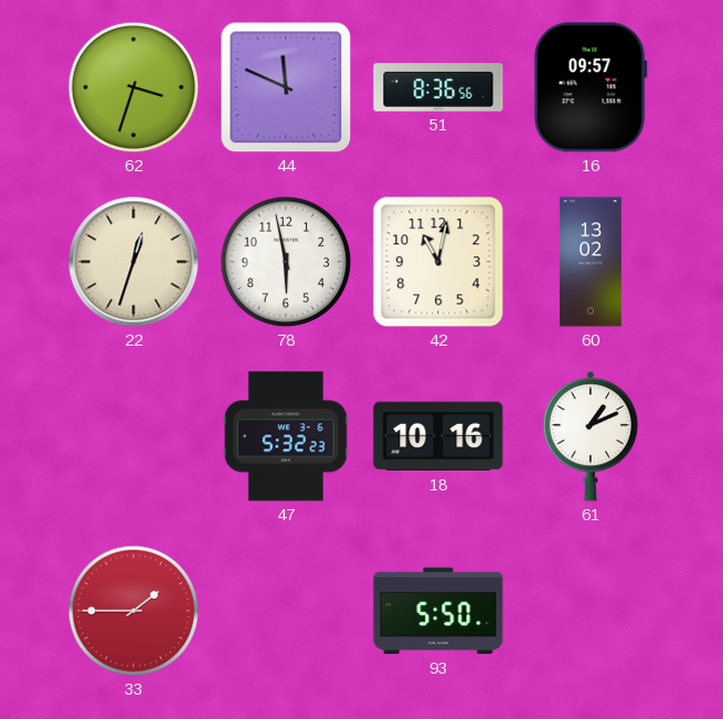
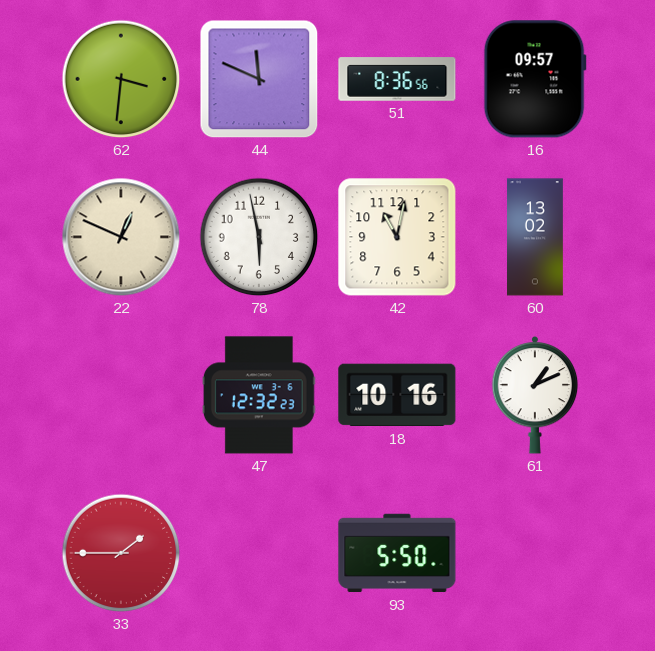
62: 3:33 -> 3:31 (121, 79)
22: 12:33 -> 12:49 (121, 237)
47: 5:32 -> 12:32 (259, 395)
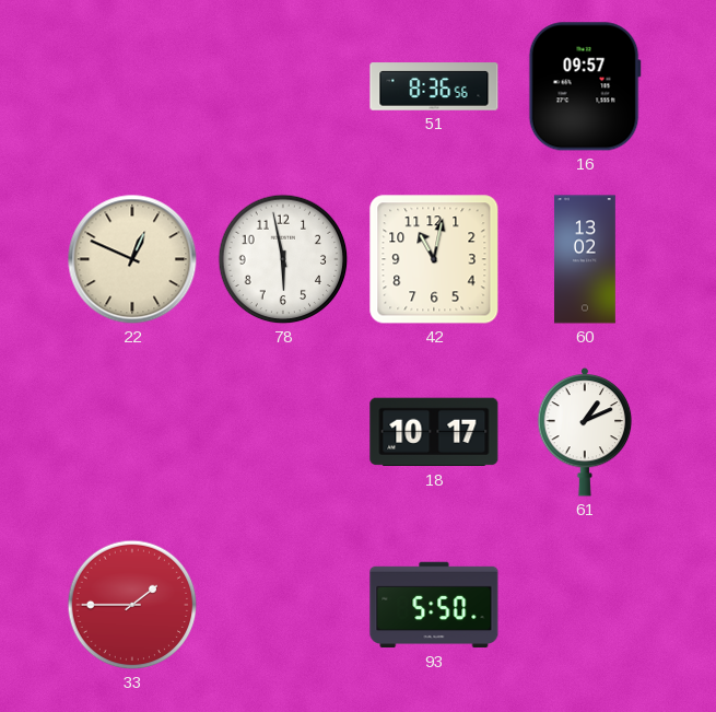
62: 3:31 -> none (121, 79)
44: 11:49 -> none (259, 79)
47: 12:32 -> none (259, 395)
18: 10:16 -> 10:17 (434, 432)
